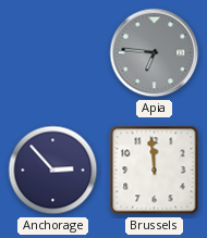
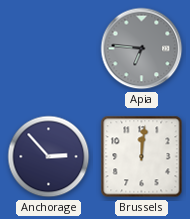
Brussels: 11:59 -> 12:01 (142, 157)
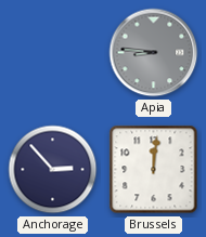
Apia: 6:46 -> 8:46 (154, 53)
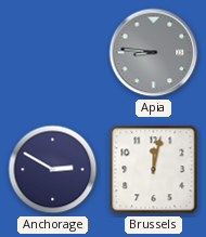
Anchorage: 2:53 -> 2:50 (53, 170)
Brussels: 12:01 -> 12:02 (154, 170)
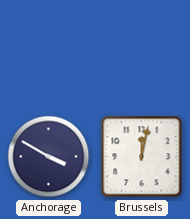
Apia: 8:46 -> none (154, 53)
Anchorage: 2:50 -> 3:50 (49, 157)
